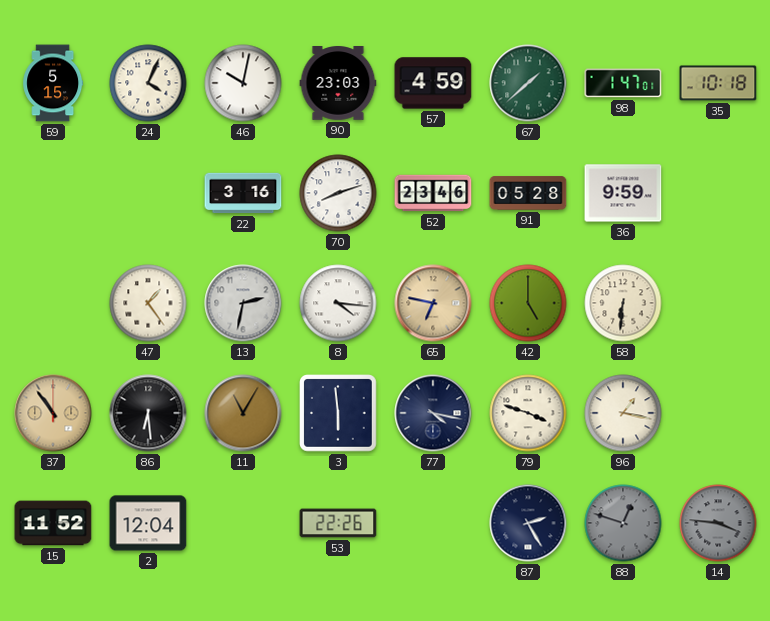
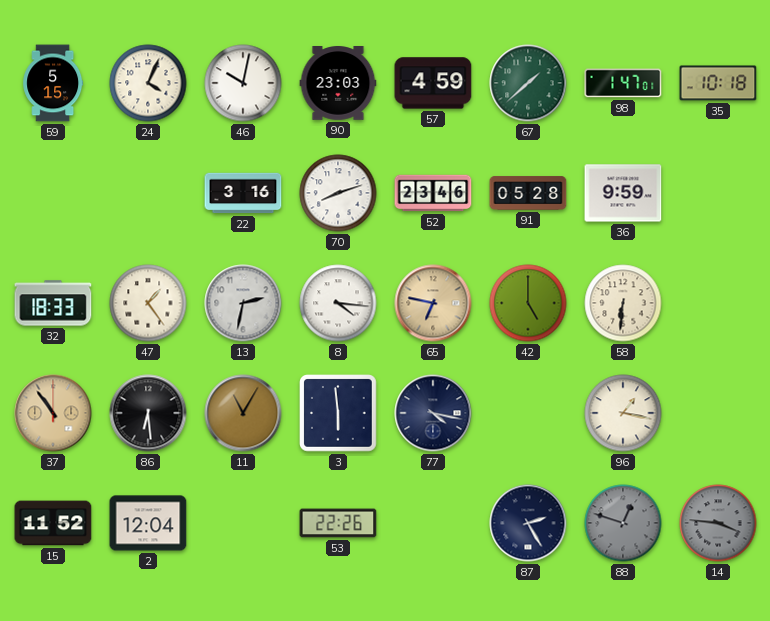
32: none -> 18:33 (53, 303)
79: 3:48 -> none (528, 413)
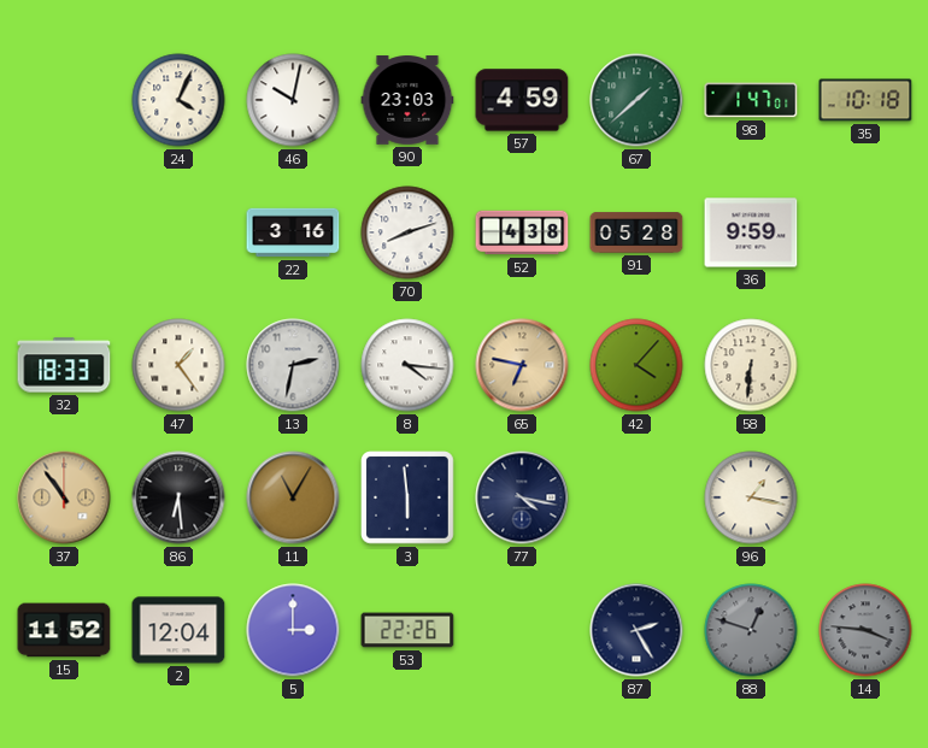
59: 5:15 -> none (53, 83)
52: 23:46 -> 4:38 (522, 232)
42: 5:00 -> 4:07 (636, 365)
5: none -> 3:00 (293, 630)
